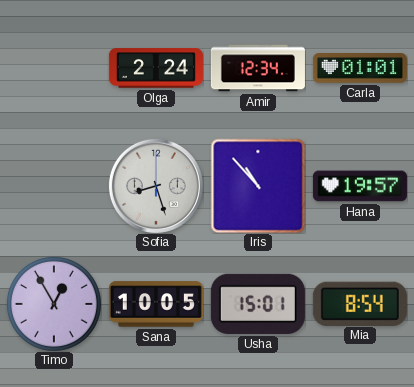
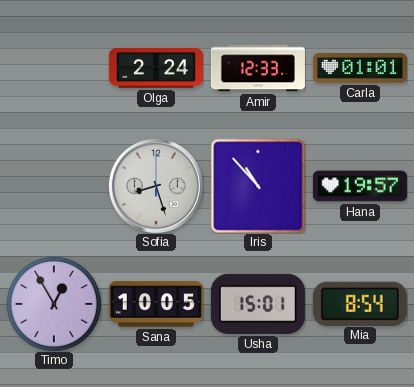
Amir: 12:34 -> 12:33 (258, 68)
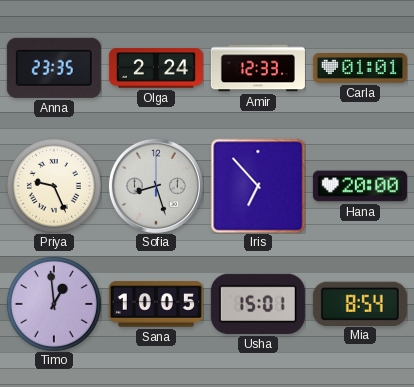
Anna: none -> 23:35 (54, 68)
Priya: none -> 9:26 (54, 186)
Iris: 10:53 -> 6:53 (258, 186)
Hana: 19:57 -> 20:00 (360, 186)
Timo: 12:55 -> 12:59 (54, 304)
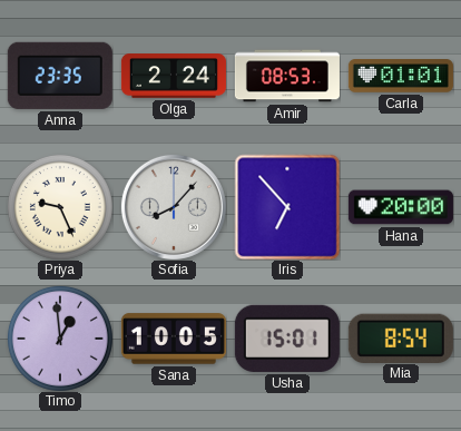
Amir: 12:33 -> 08:53 (287, 76)
Sofia: 8:27 -> 8:07 (174, 207)
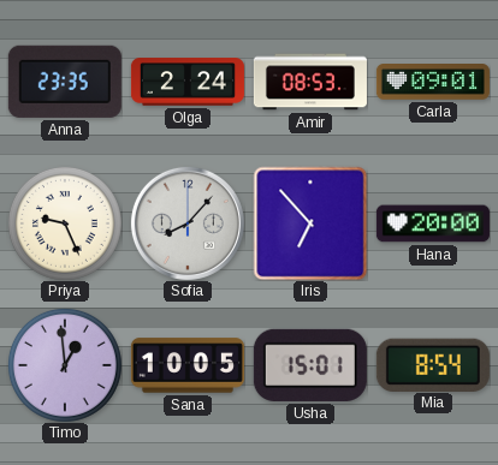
Carla: 01:01 -> 09:01 (433, 82)
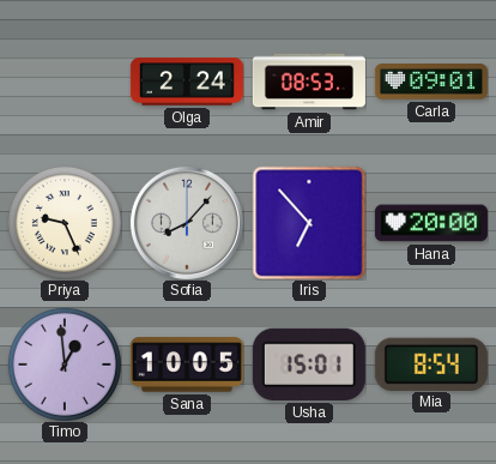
Anna: 23:35 -> none (65, 82)
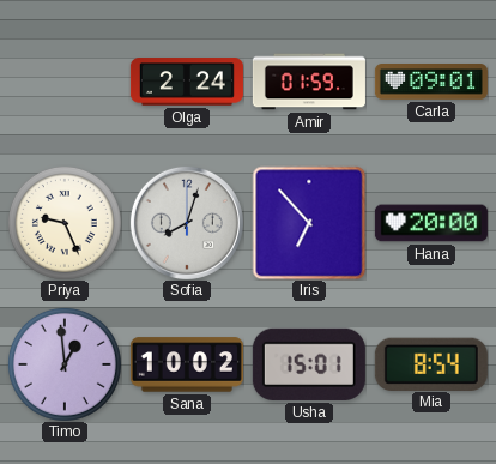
Amir: 08:53 -> 01:59 (309, 82)
Sofia: 8:07 -> 8:03 (187, 223)
Sana: 10:05 -> 10:02 (187, 364)
